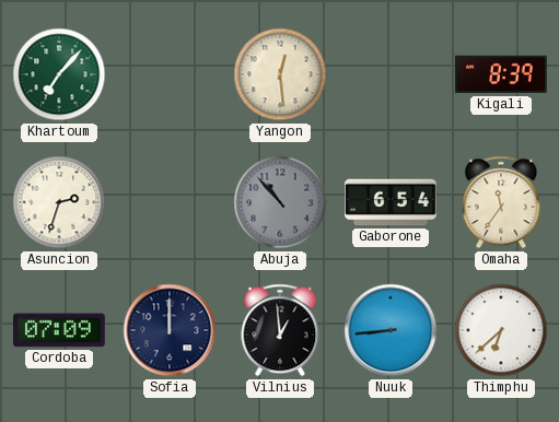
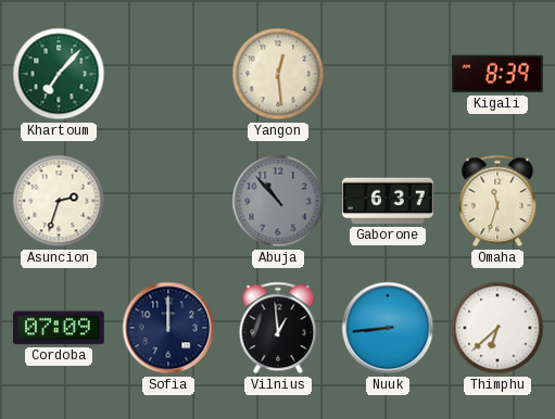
Gaborone: 6:54 -> 6:37 (389, 201)
Omaha: 11:36 -> 11:33 (497, 201)
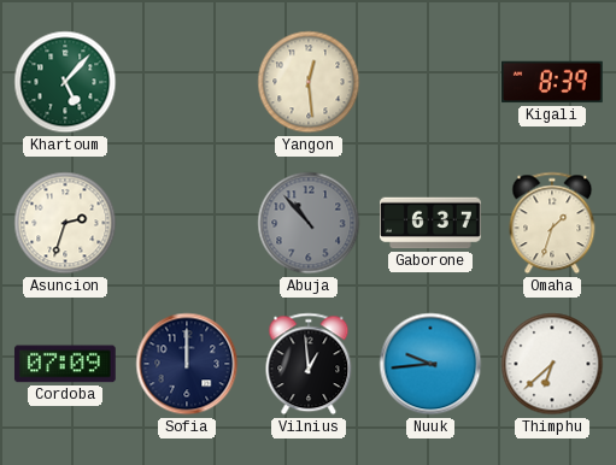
Khartoum: 7:07 -> 5:07 (65, 82)
Omaha: 11:33 -> 1:33 (552, 223)
Nuuk: 8:44 -> 9:44 (430, 364)
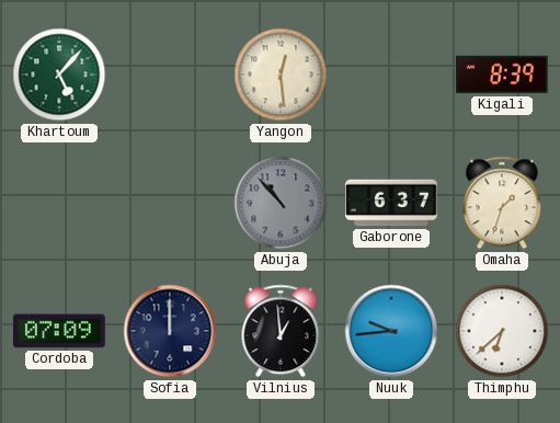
Asuncion: 2:33 -> none (65, 223)
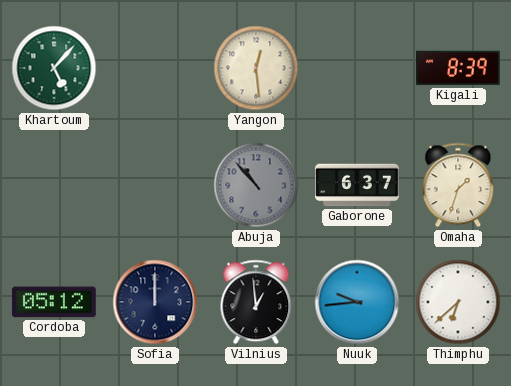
Cordoba: 07:09 -> 05:12 (54, 302)
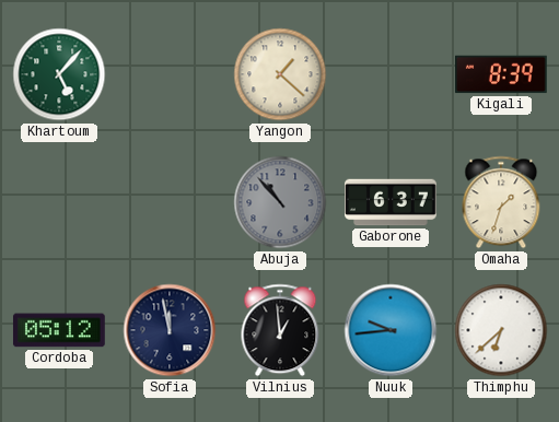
Yangon: 12:29 -> 1:22 (280, 74)
Sofia: 12:00 -> 11:58 (170, 330)
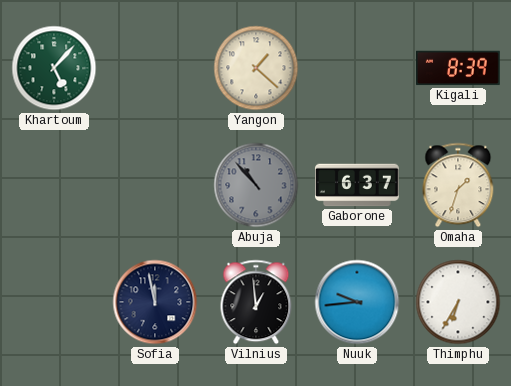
Cordoba: 05:12 -> none (59, 330)
Thimphu: 6:38 -> 6:35 (458, 302)
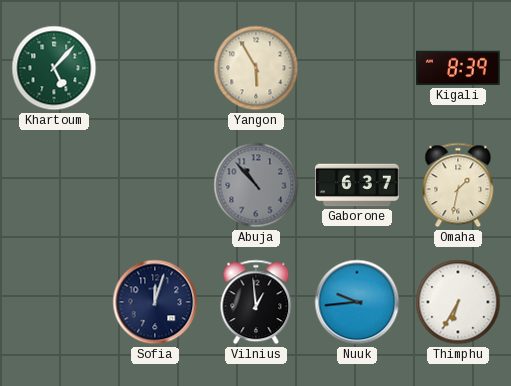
Yangon: 1:22 -> 5:55 (256, 68)
Omaha: 1:33 -> 1:32 (458, 185)
Sofia: 11:58 -> 12:03 (155, 302)
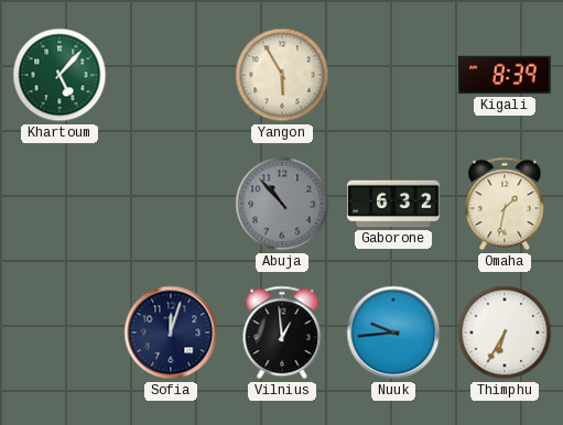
Gaborone: 6:37 -> 6:32 (394, 204)
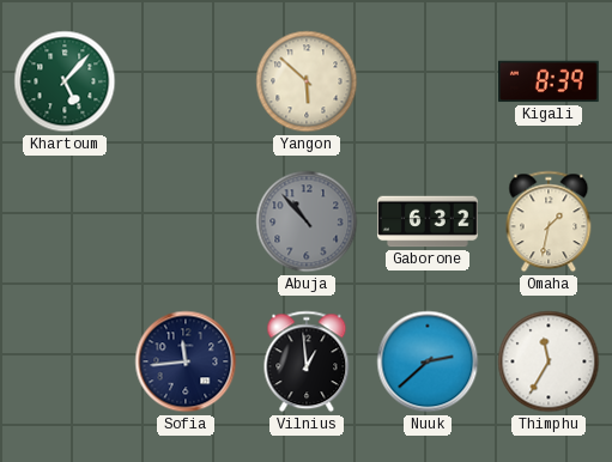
Yangon: 5:55 -> 5:52 (307, 81)
Sofia: 12:03 -> 11:44 (186, 361)
Nuuk: 9:44 -> 2:38 (428, 361)
Thimphu: 6:35 -> 11:35 (549, 361)
